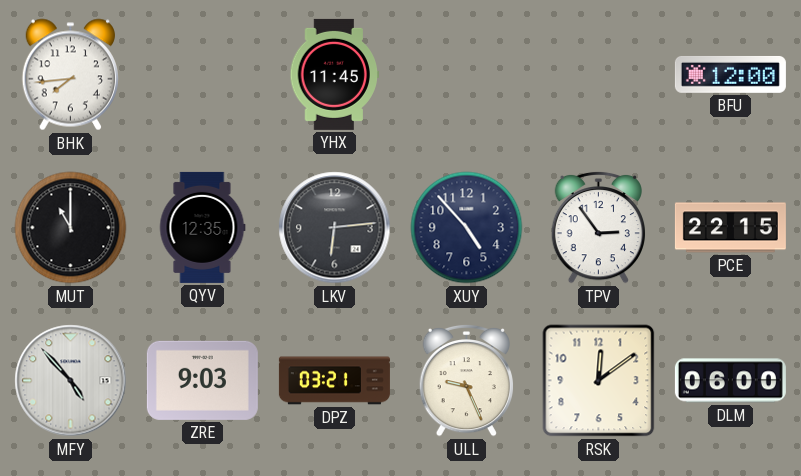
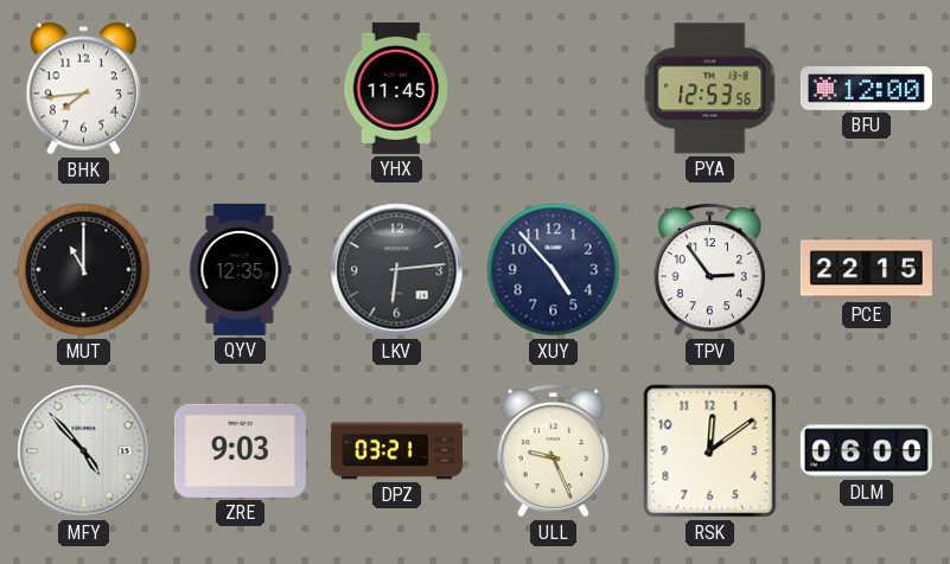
PYA: none -> 12:53 (710, 89)
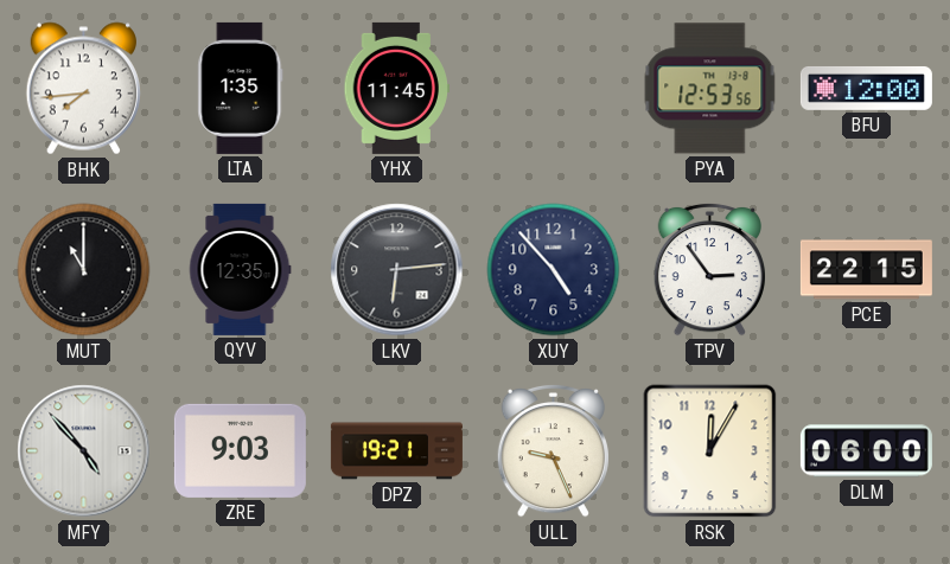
LTA: none -> 1:35 (241, 88)
DPZ: 03:21 -> 19:21 (396, 451)
RSK: 12:09 -> 12:05 (710, 451)
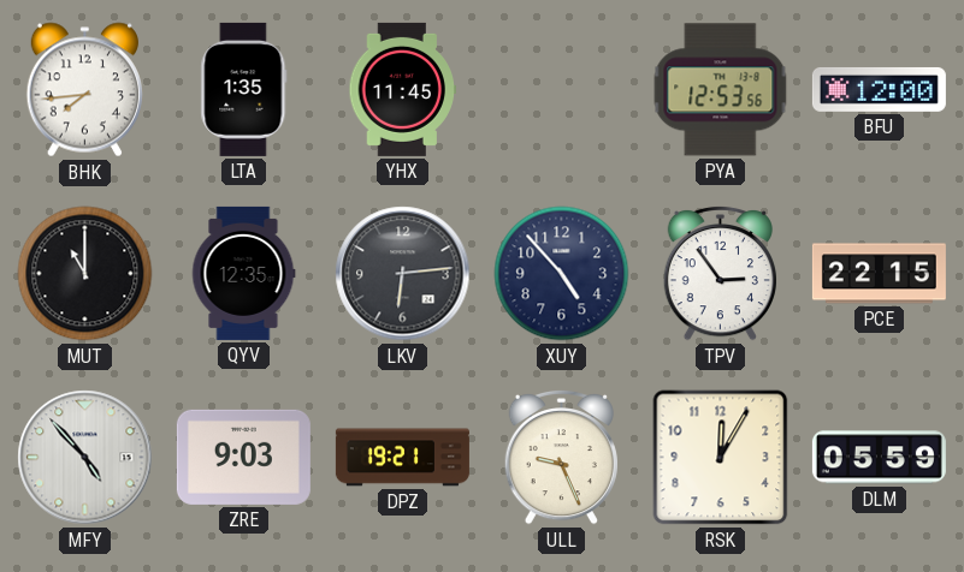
DLM: 06:00 -> 05:59 (879, 458)
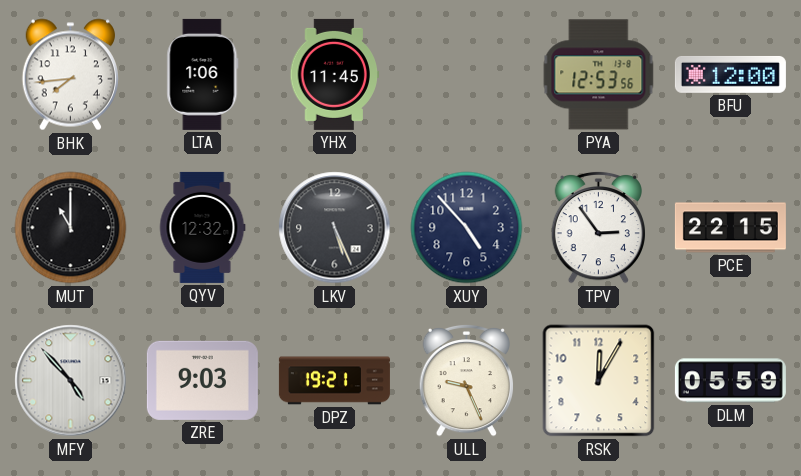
LTA: 1:35 -> 1:06 (203, 74)
QYV: 12:35 -> 12:32 (202, 227)
LKV: 6:14 -> 5:26 (335, 228)
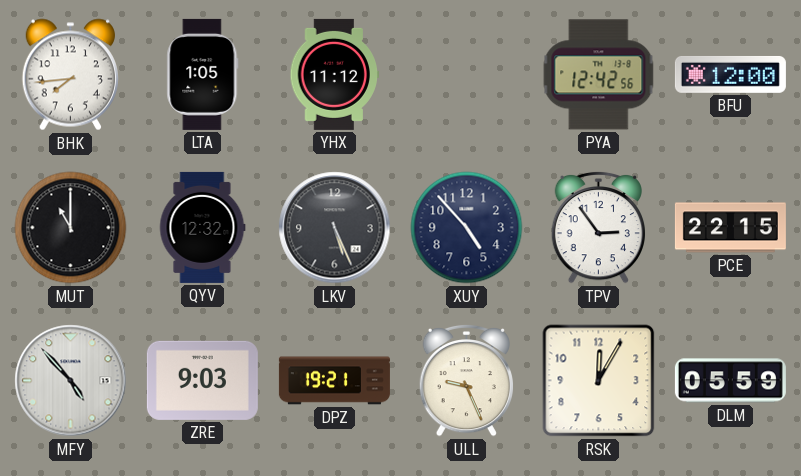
LTA: 1:06 -> 1:05 (203, 74)
YHX: 11:45 -> 11:12 (334, 74)
PYA: 12:53 -> 12:42 (599, 75)
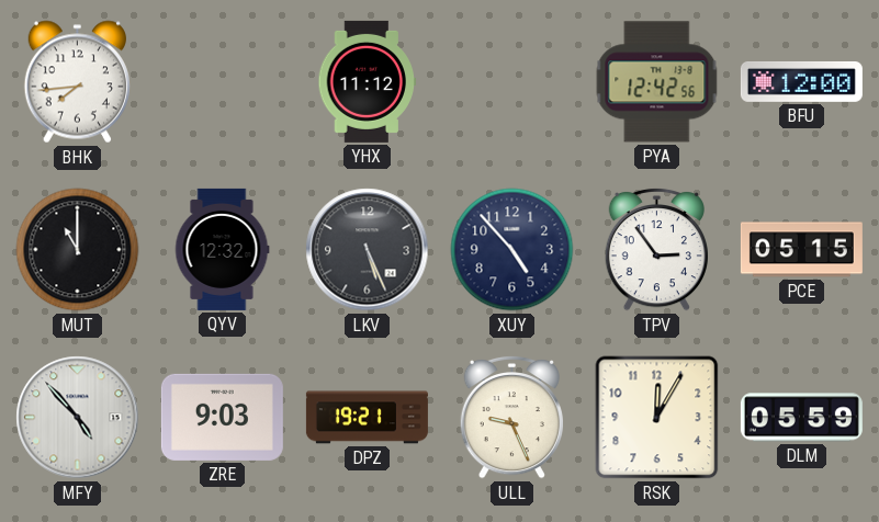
LTA: 1:05 -> none (203, 74)
PCE: 22:15 -> 05:15 (801, 250)
